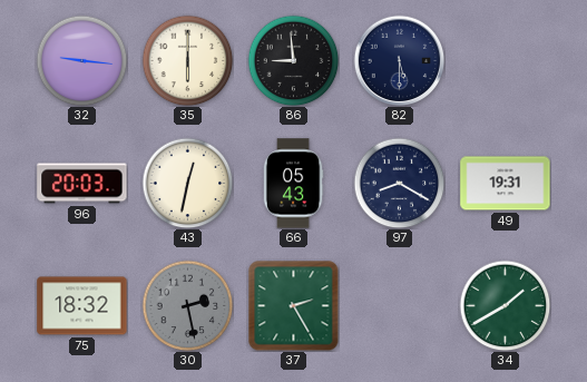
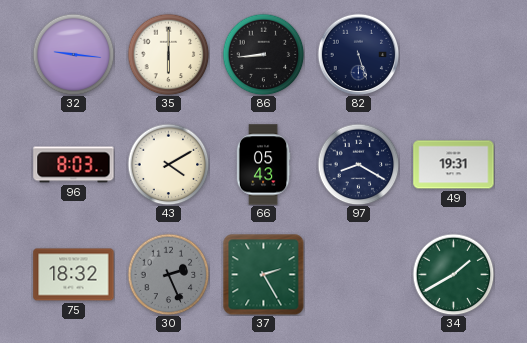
86: 8:59 -> 8:44 (263, 54)
82: 5:30 -> 5:27 (358, 54)
96: 20:03 -> 8:03 (74, 165)
43: 12:32 -> 4:10 (168, 164)
30: 2:28 -> 2:26 (168, 274)
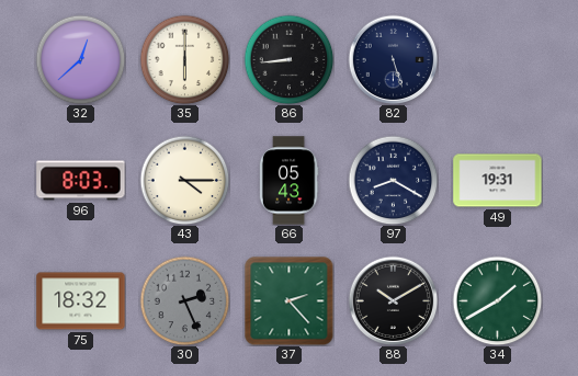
32: 9:16 -> 12:38 (80, 59)
43: 4:10 -> 4:15 (184, 180)
37: 2:25 -> 2:23 (288, 300)
88: none -> 10:10 (393, 300)
